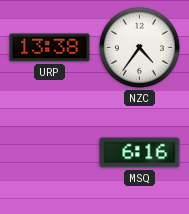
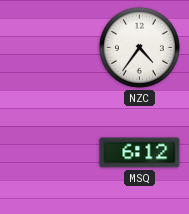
URP: 13:38 -> none (50, 48)
MSQ: 6:16 -> 6:12 (140, 153)
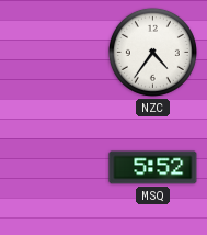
MSQ: 6:12 -> 5:52 (153, 168)
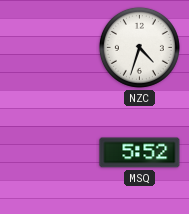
NZC: 4:36 -> 4:33 (139, 47)
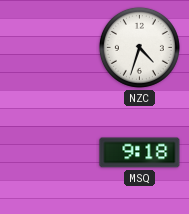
MSQ: 5:52 -> 9:18 (140, 153)
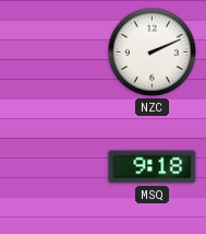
NZC: 4:33 -> 2:11 (152, 51)
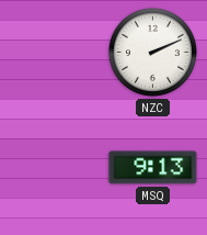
MSQ: 9:18 -> 9:13 (153, 168)
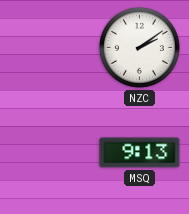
NZC: 2:11 -> 2:09 (139, 47)
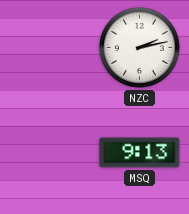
NZC: 2:09 -> 2:13 (139, 47)
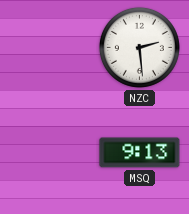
NZC: 2:13 -> 2:29 (139, 47)
